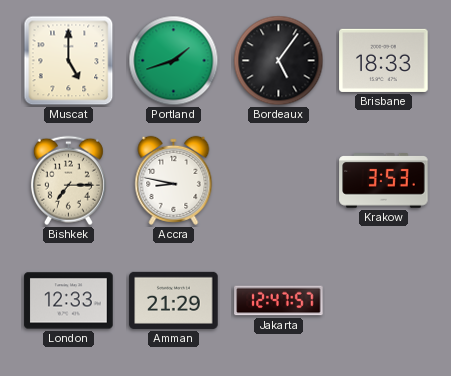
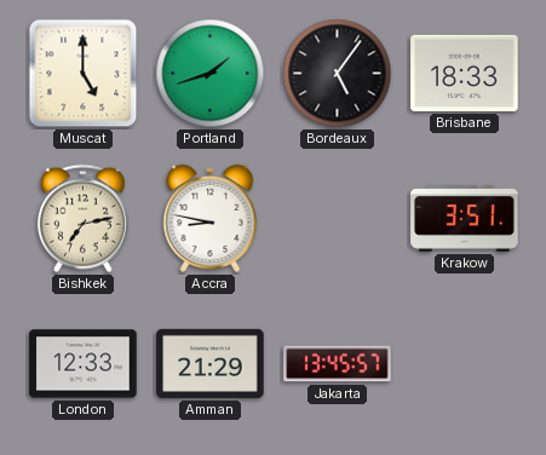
Bishkek: 7:15 -> 7:13 (82, 219)
Krakow: 3:53 -> 3:51 (465, 219)
Jakarta: 12:47 -> 13:45 (338, 364)
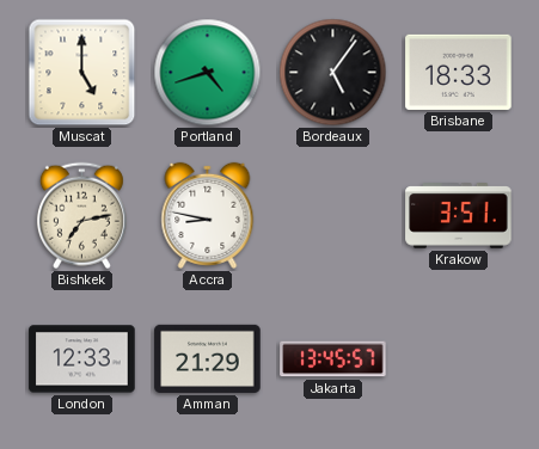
Portland: 1:42 -> 4:42 (208, 73)
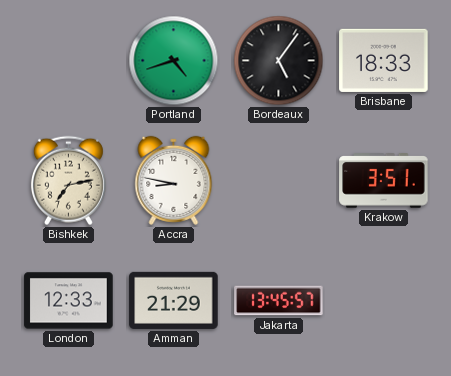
Muscat: 5:00 -> none (82, 73)
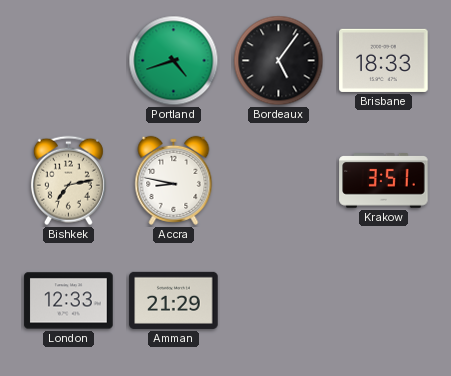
Jakarta: 13:45 -> none (279, 301)
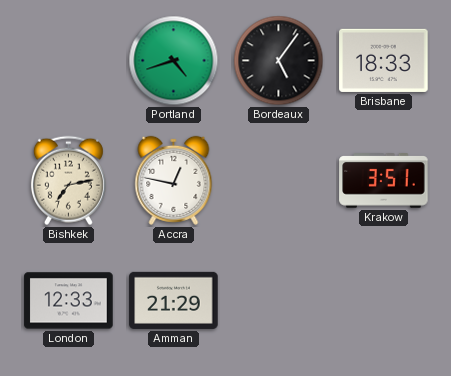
Accra: 8:47 -> 12:47 (174, 180)
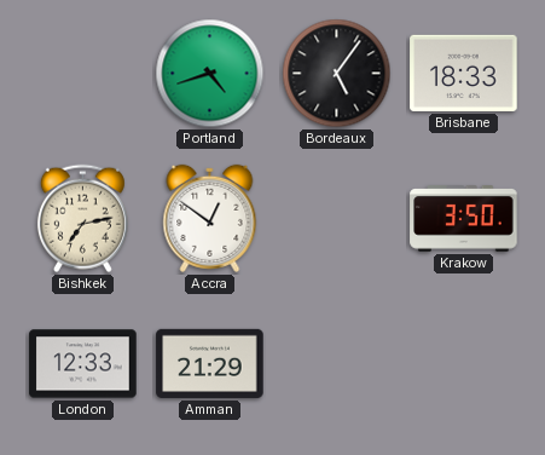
Accra: 12:47 -> 12:51 (210, 218)
Krakow: 3:51 -> 3:50 (464, 219)
